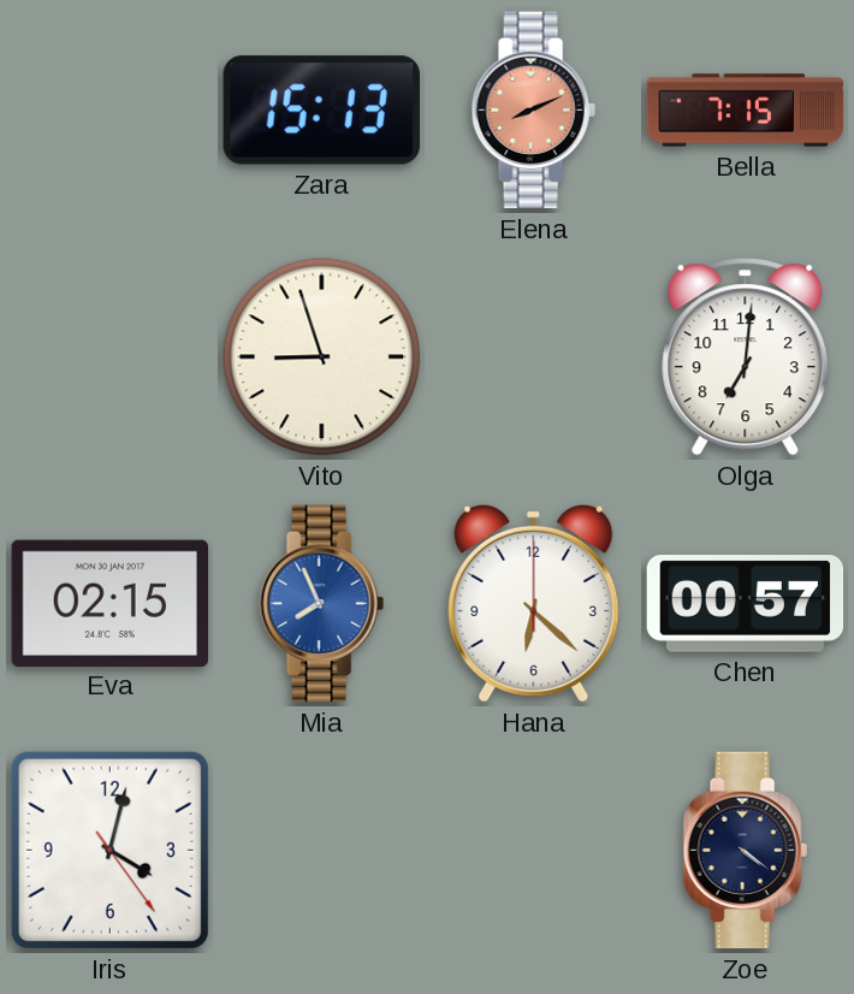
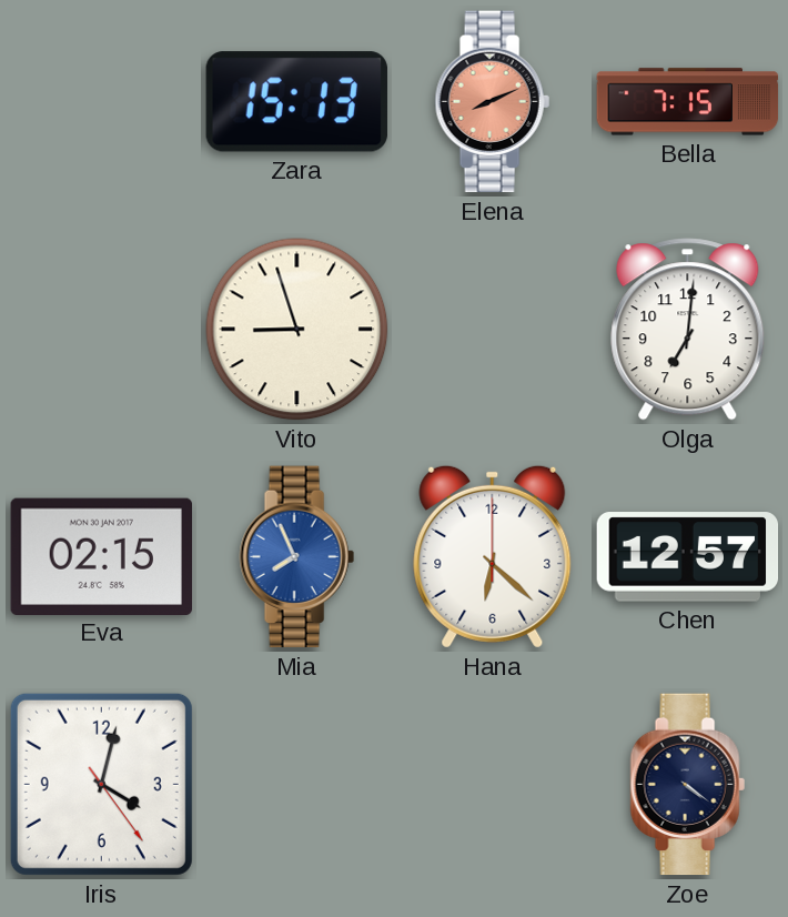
Chen: 00:57 -> 12:57 (688, 557)
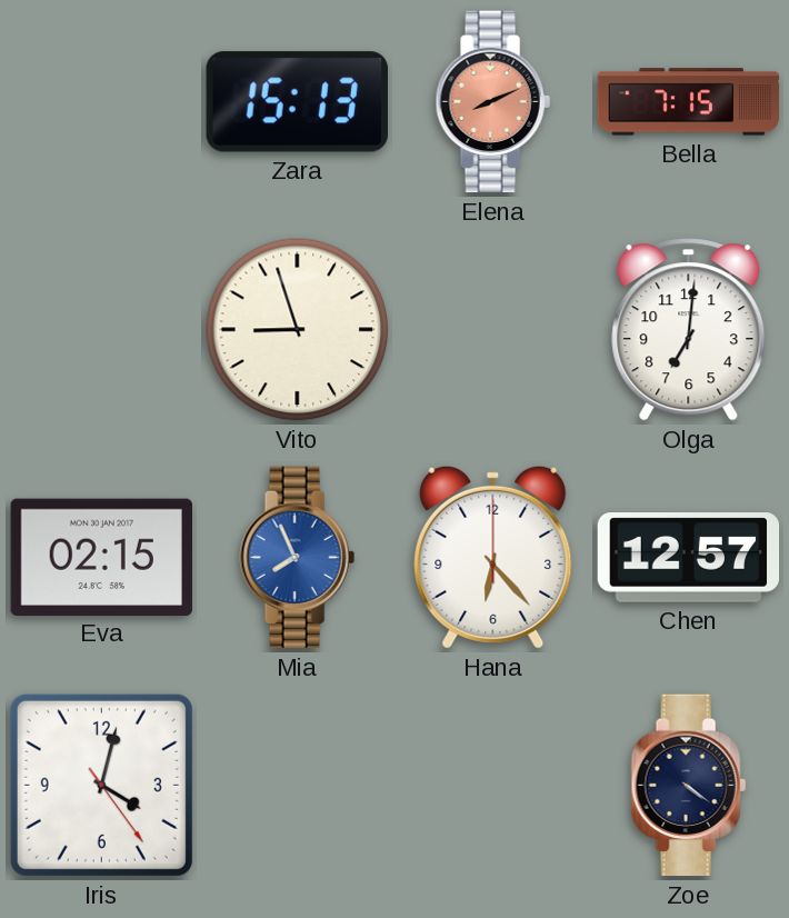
Hana: 6:22 -> 6:23 (493, 557)
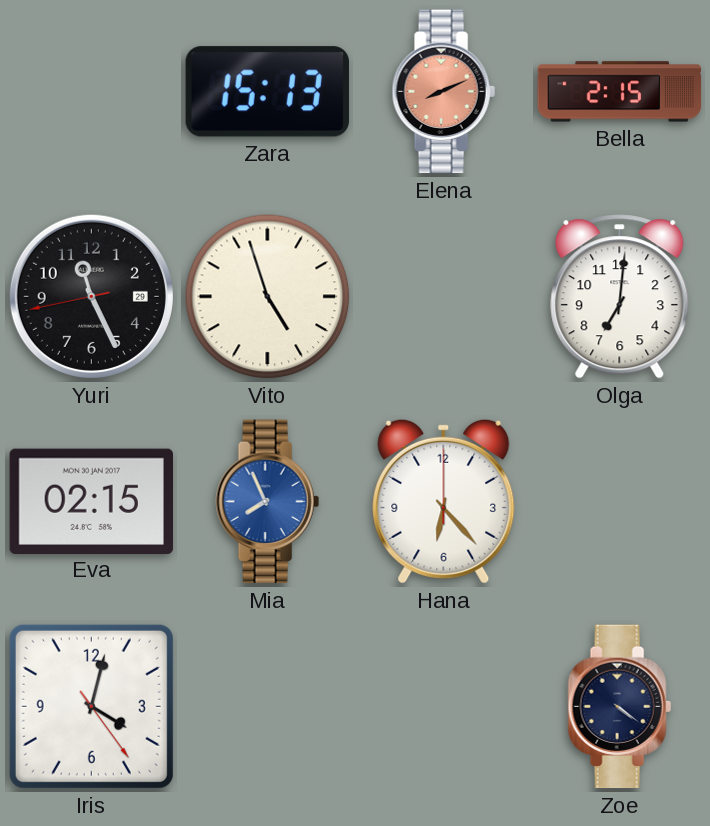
Bella: 7:15 -> 2:15 (620, 92)
Yuri: none -> 11:25 (91, 296)
Vito: 8:57 -> 4:57 (268, 297)
Chen: 12:57 -> none (689, 558)
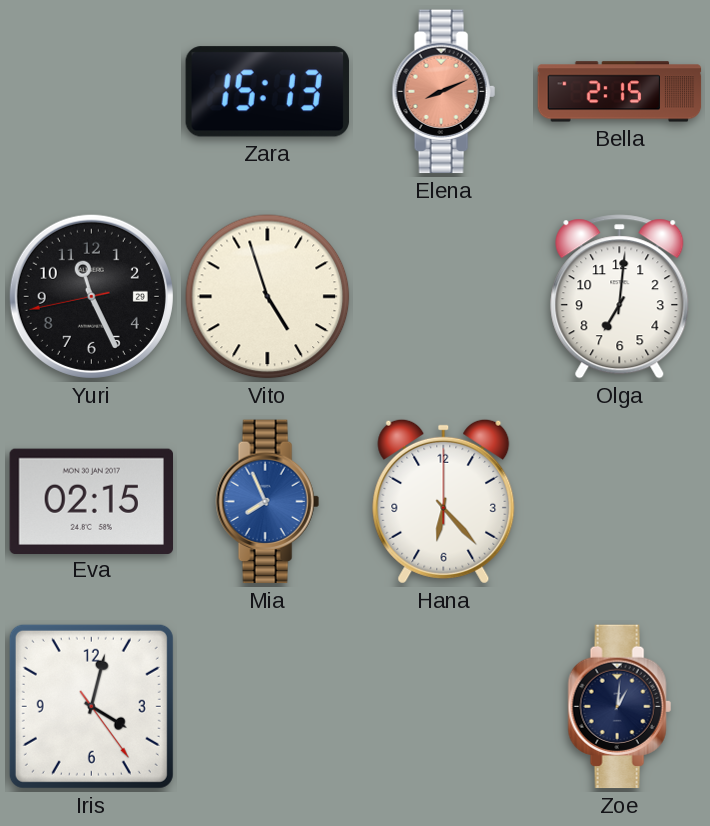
Zoe: 4:21 -> 1:01 (619, 707)
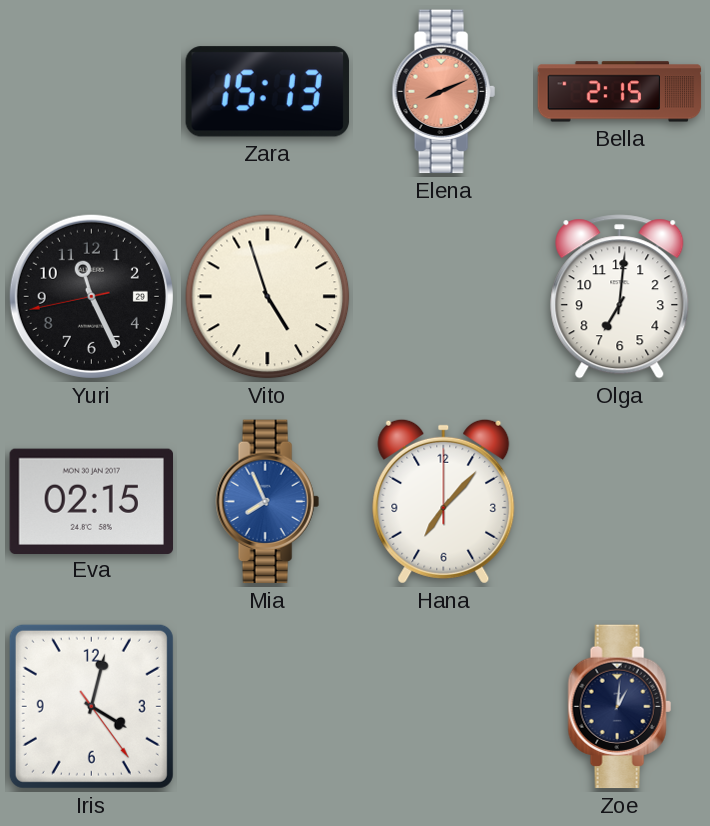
Hana: 6:23 -> 7:07 (444, 501)
